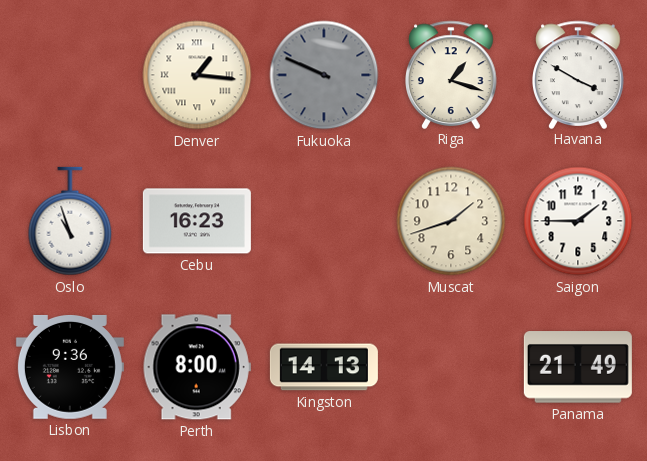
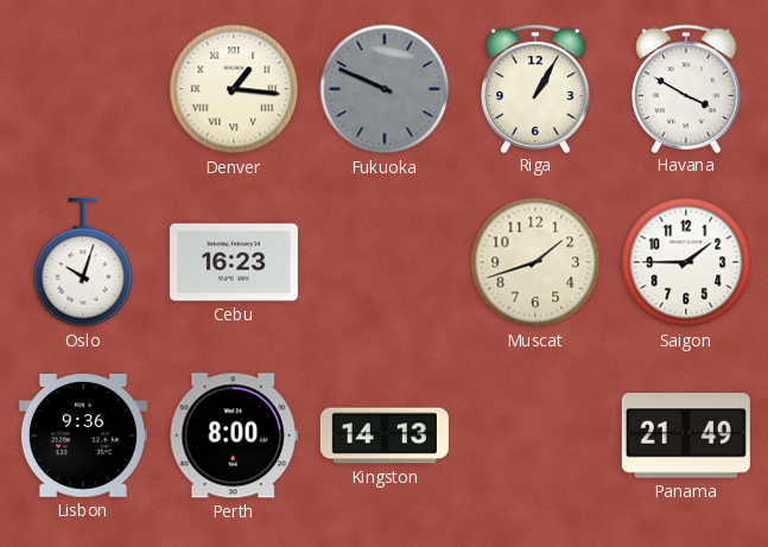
Riga: 1:18 -> 1:05 (537, 88)
Oslo: 10:57 -> 10:03 (83, 262)
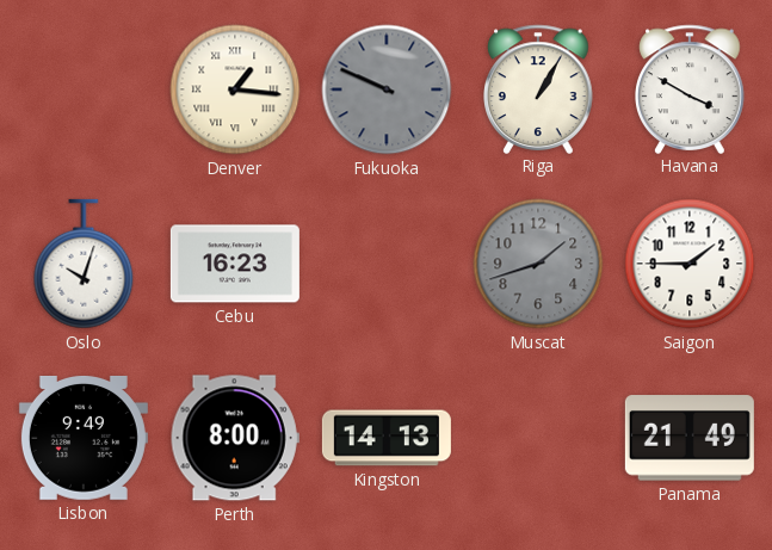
Muscat dial: cream -> grey (538, 264)
Lisbon: 9:36 -> 9:49 (84, 438)
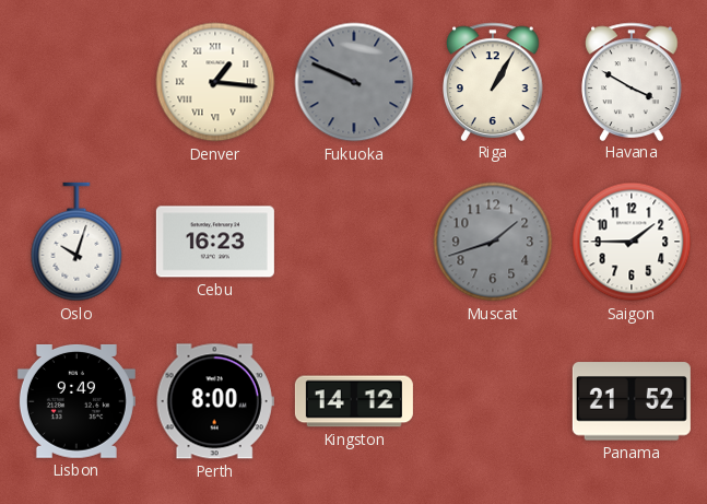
Kingston: 14:13 -> 14:12 (354, 401)
Panama: 21:49 -> 21:52 (632, 401)
